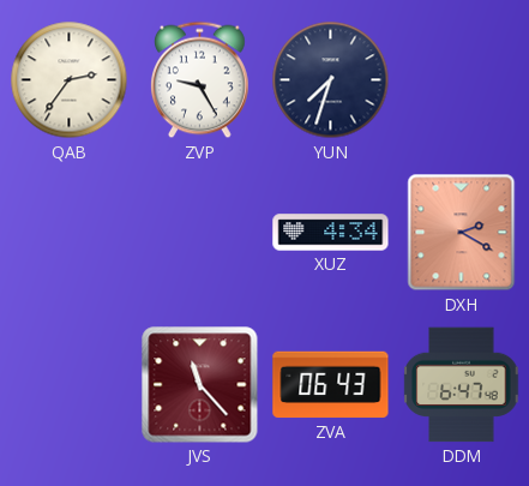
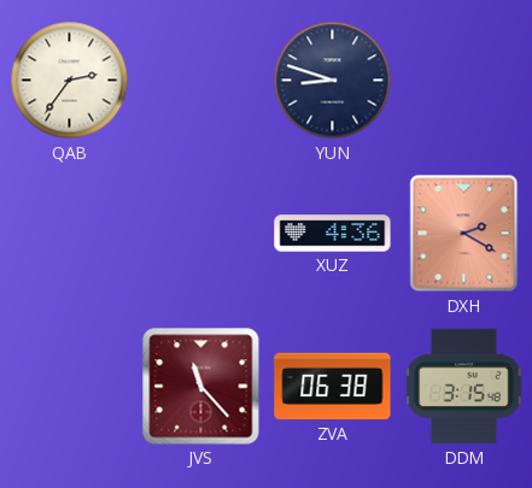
ZVP: 9:25 -> none (200, 80)
YUN: 7:33 -> 8:48 (333, 81)
XUZ: 4:34 -> 4:36 (333, 234)
ZVA: 06:43 -> 06:38 (333, 387)
DDM: 6:47 -> 3:15 (464, 387)
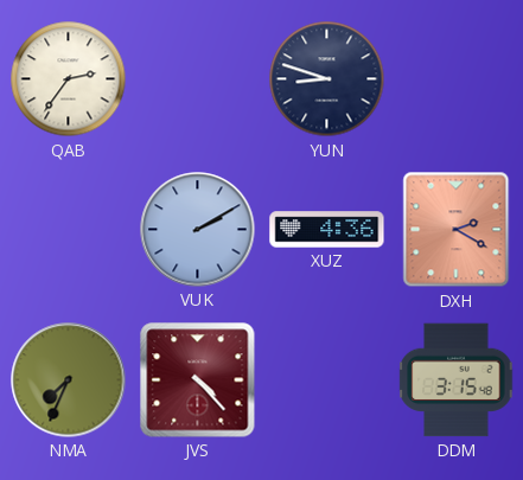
VUK: none -> 2:10 (198, 230)
NMA: none -> 7:34 (69, 380)
JVS: 11:23 -> 4:23 (198, 380)
ZVA: 06:38 -> none (333, 387)
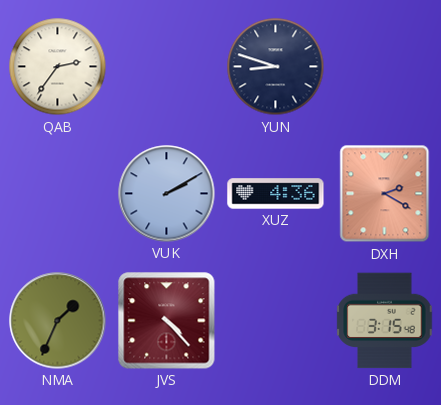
NMA: 7:34 -> 1:34 (58, 321)
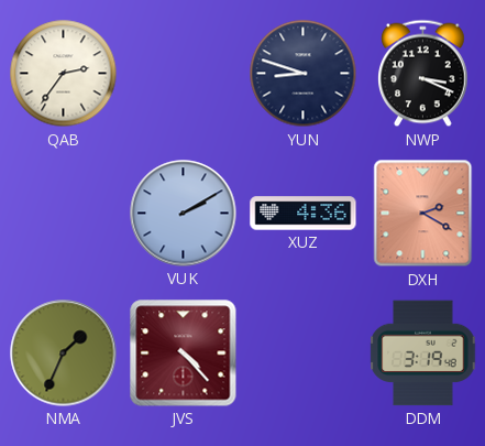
NWP: none -> 3:19 (423, 74)
DDM: 3:15 -> 3:19 (423, 353)
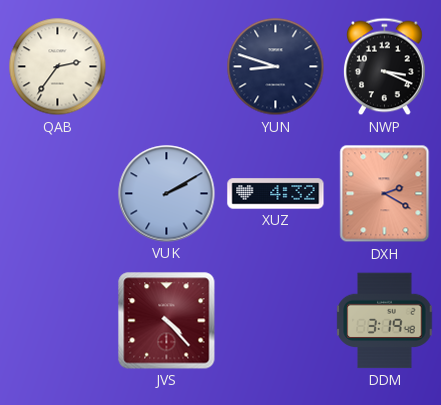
XUZ: 4:36 -> 4:32 (276, 194)
NMA: 1:34 -> none (64, 353)
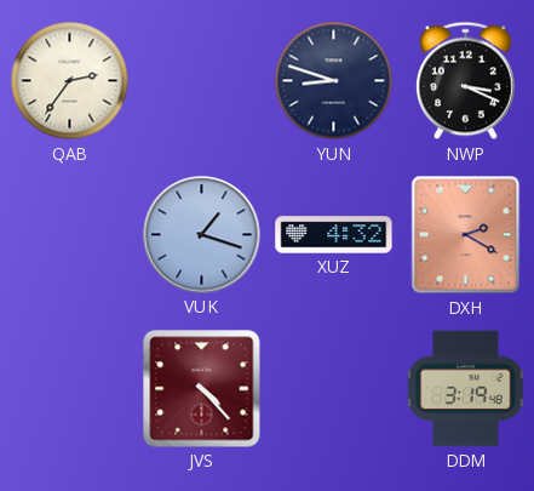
VUK: 2:10 -> 1:18 (202, 235)
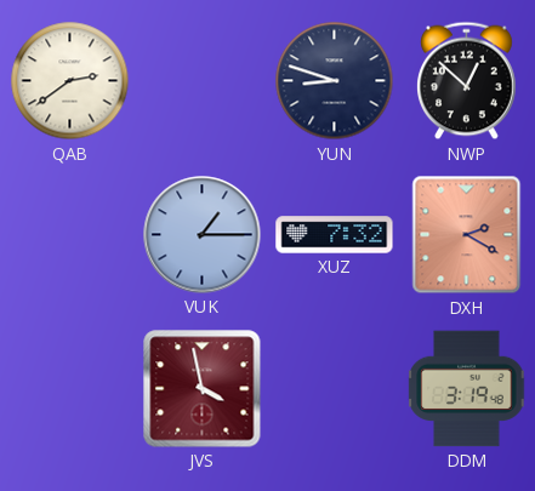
QAB: 2:36 -> 2:39 (70, 81)
NWP: 3:19 -> 12:52 (467, 81)
VUK: 1:18 -> 1:15 (203, 235)
XUZ: 4:32 -> 7:32 (335, 235)
JVS: 4:23 -> 3:58 (203, 389)
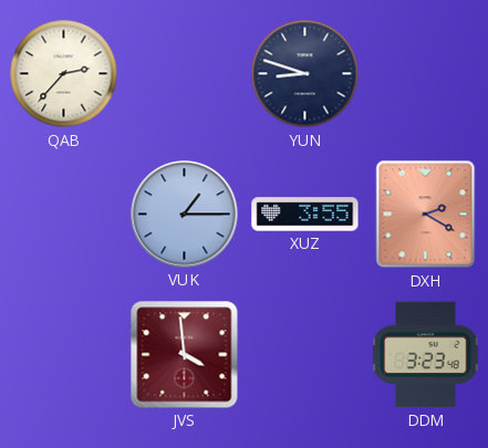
QAB: 2:39 -> 2:37 (64, 74)
NWP: 12:52 -> none (467, 81)
XUZ: 7:32 -> 3:55 (305, 215)
JVS: 3:58 -> 3:59 (185, 355)
DDM: 3:19 -> 3:23 (426, 355)
